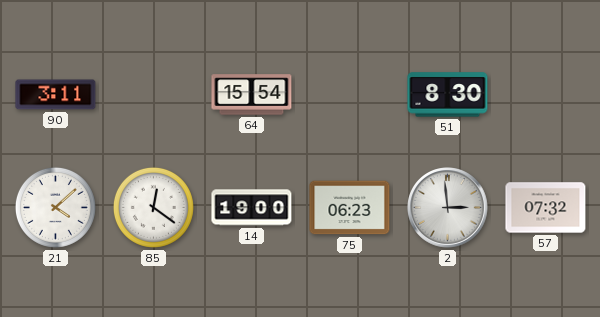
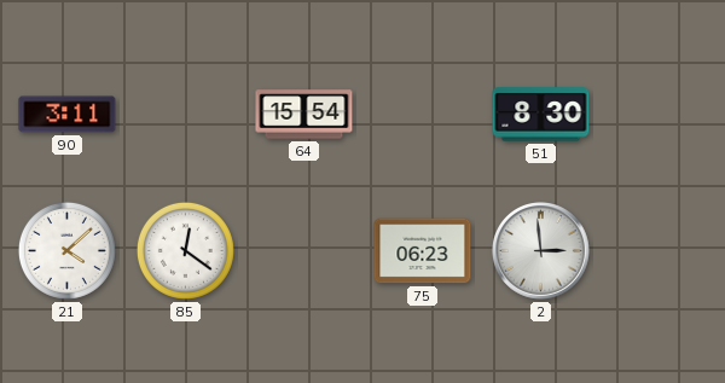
14: 19:00 -> none (252, 208)
57: 07:32 -> none (546, 208)
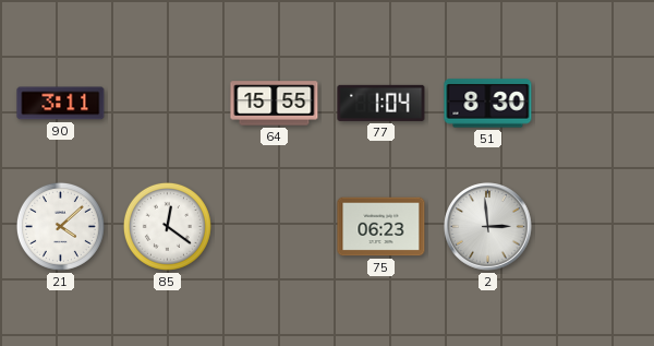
64: 15:54 -> 15:55 (275, 104)
77: none -> 1:04 (381, 103)
